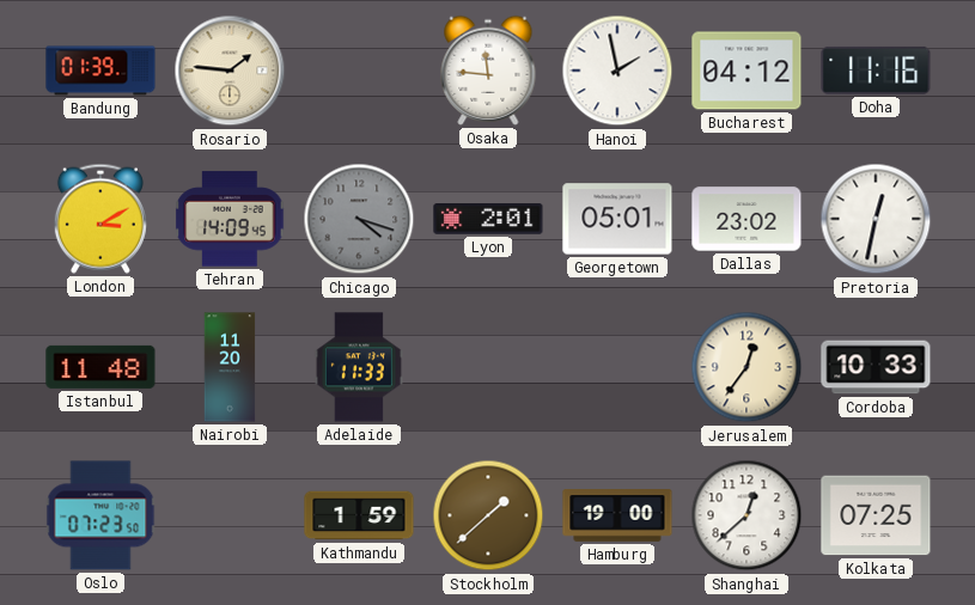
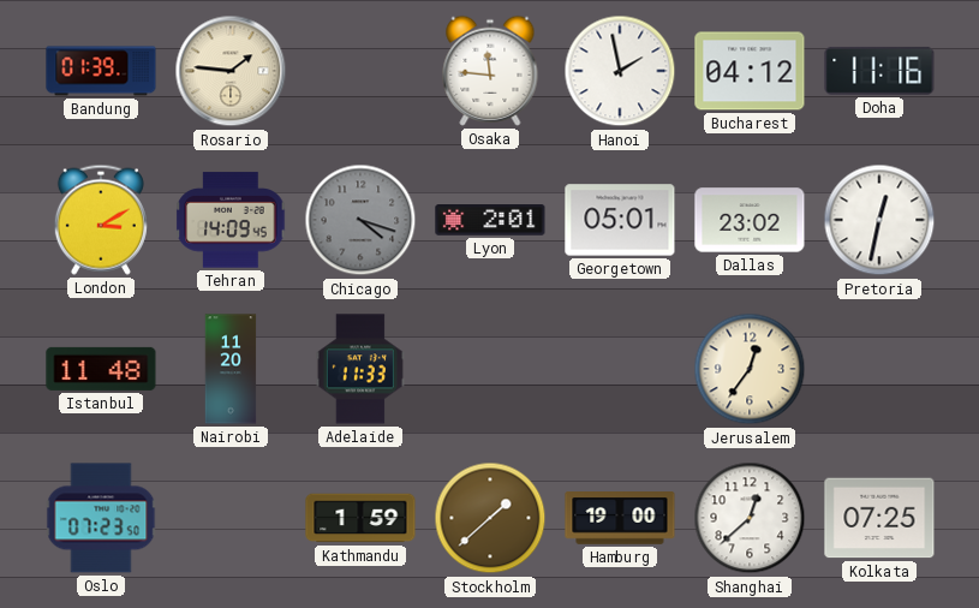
Cordoba: 10:33 -> none (876, 367)
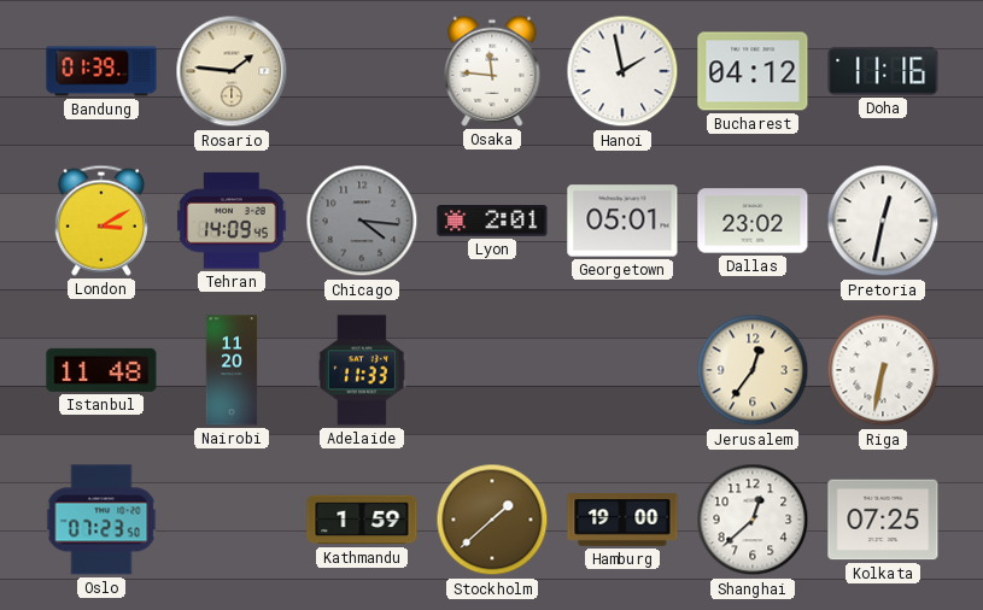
Chicago: 4:18 -> 4:16 (362, 221)
Riga: none -> 6:32 (883, 370)
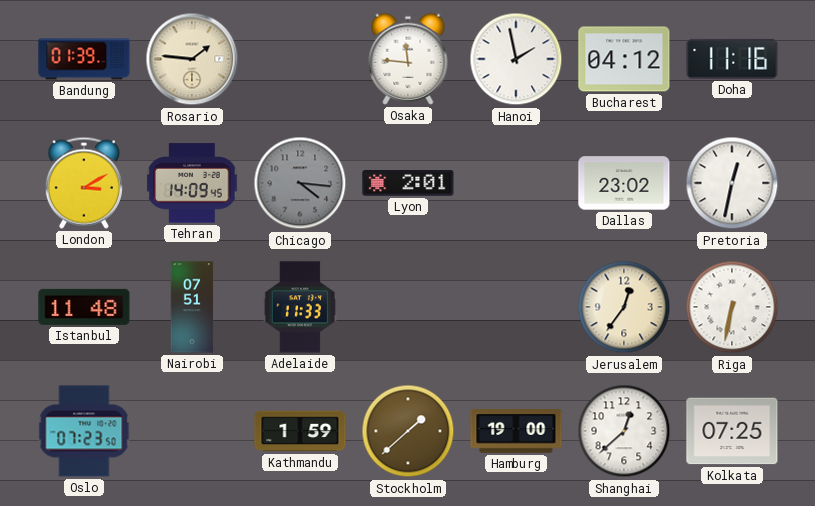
Georgetown: 05:01 -> none (622, 221)
Nairobi: 11:20 -> 07:51 (192, 307)
